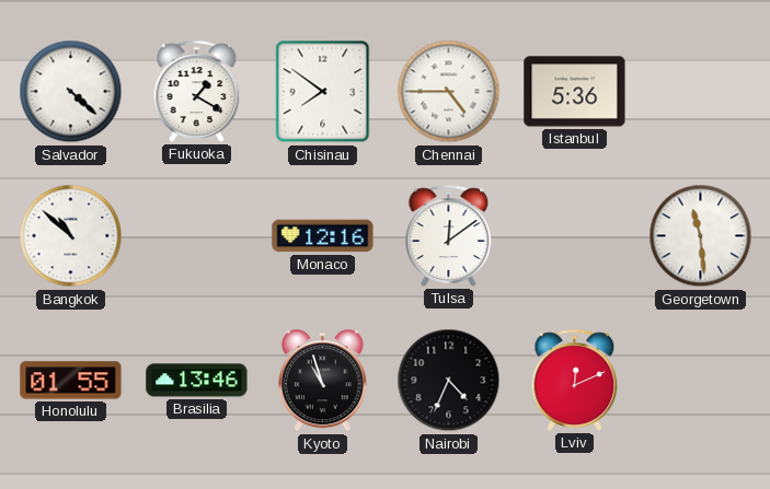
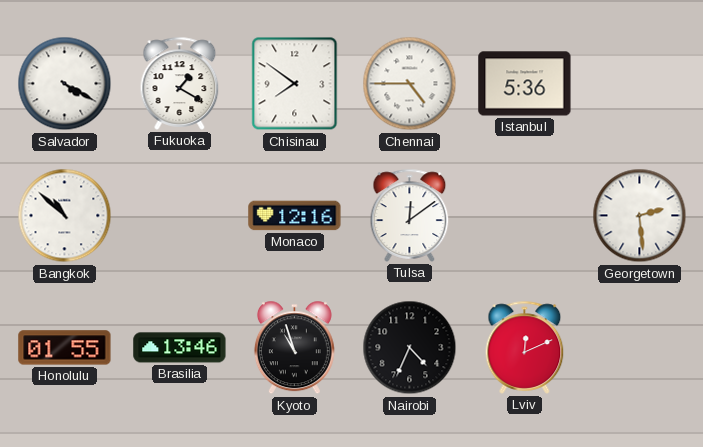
Salvador: 4:22 -> 4:20 (65, 84)
Georgetown: 11:29 -> 2:29 (640, 216)
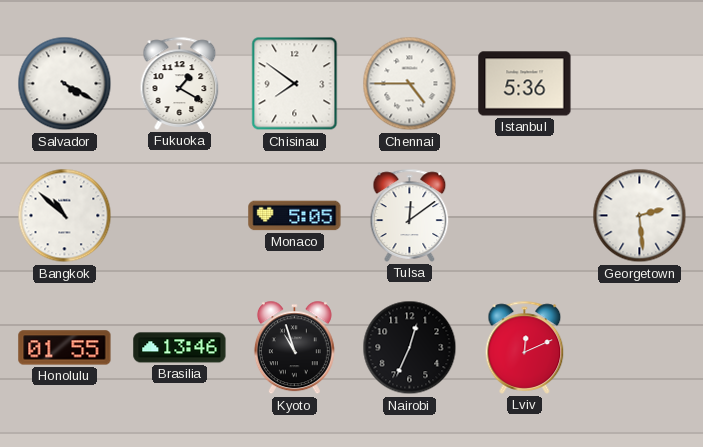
Monaco: 12:16 -> 5:05 (295, 216)
Nairobi: 4:34 -> 12:34 (410, 348)
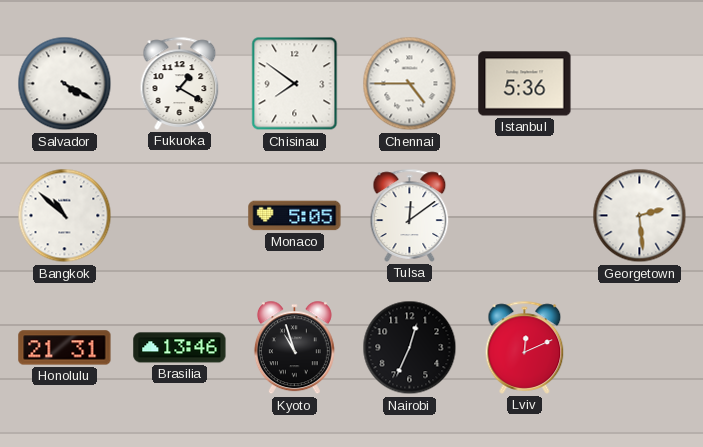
Honolulu: 01:55 -> 21:31 (65, 348)
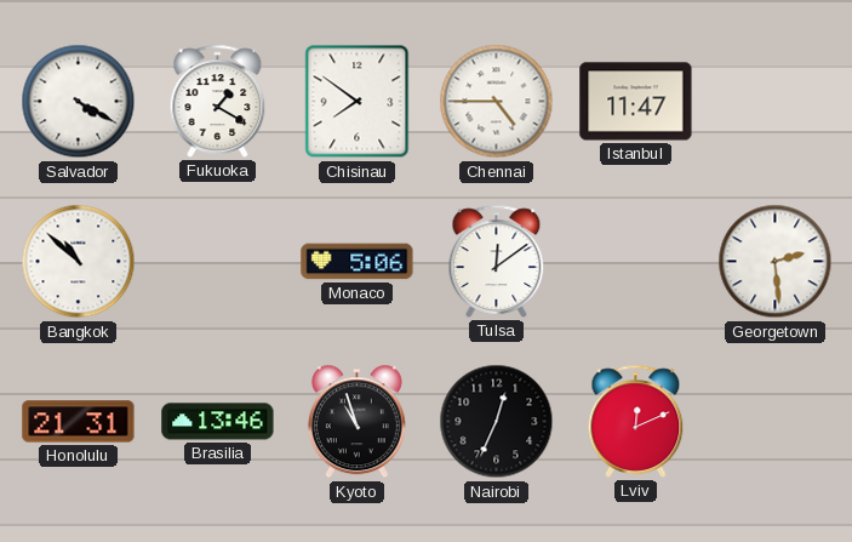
Istanbul: 5:36 -> 11:47 (636, 102)
Monaco: 5:05 -> 5:06 (358, 262)
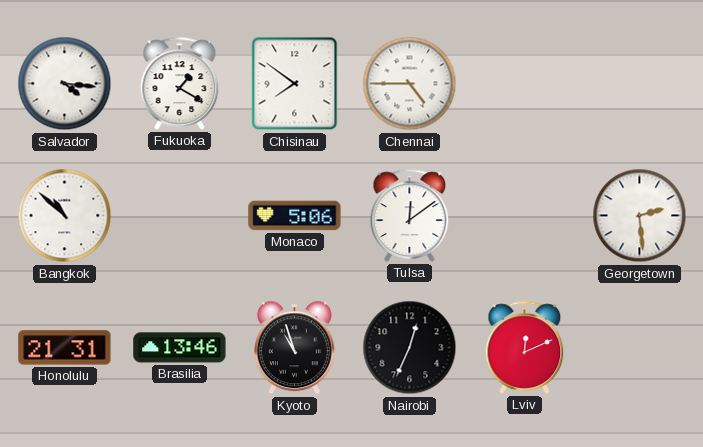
Salvador: 4:20 -> 4:16 (65, 84)
Istanbul: 11:47 -> none (636, 102)
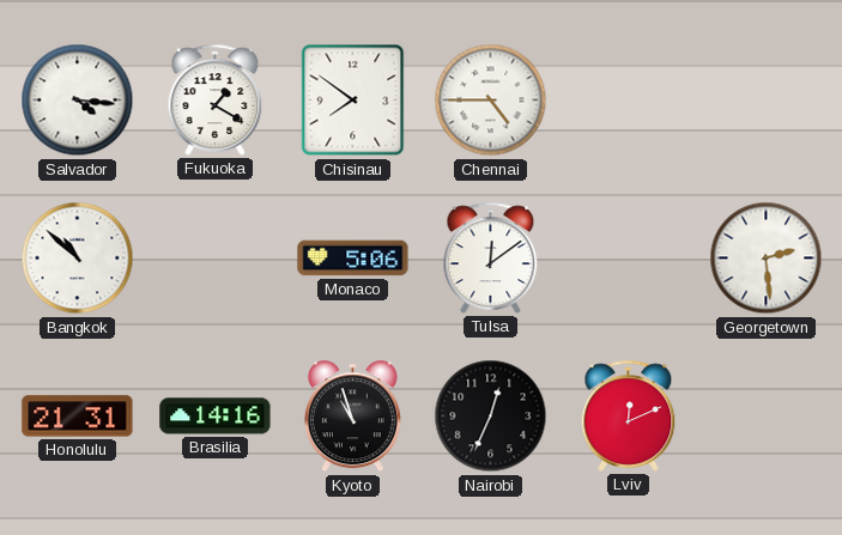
Brasilia: 13:46 -> 14:16 (216, 417)
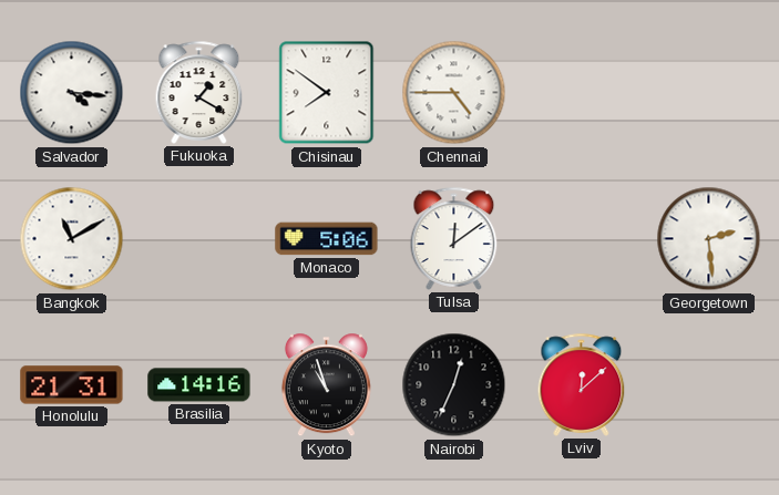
Bangkok: 10:52 -> 11:10 (72, 239)
Lviv: 12:11 -> 12:08 (582, 384)
